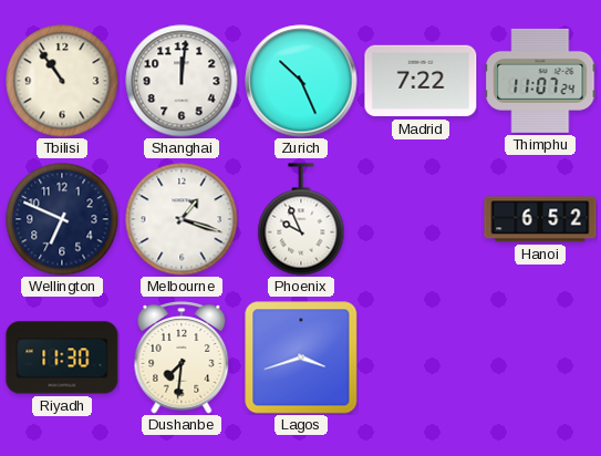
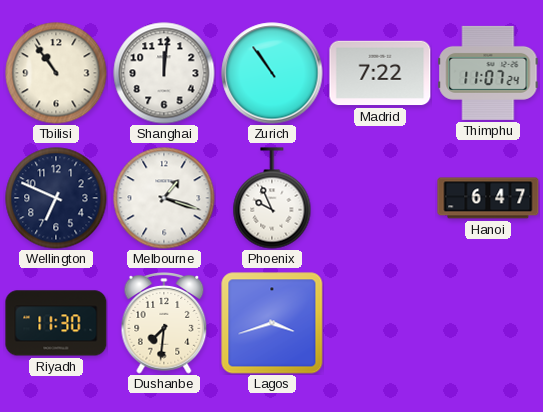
Zurich: 10:26 -> 10:54 (272, 73)
Hanoi: 6:52 -> 6:47 (488, 198)
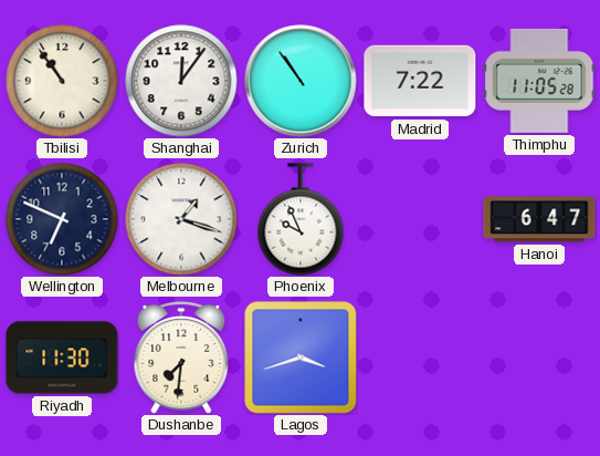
Shanghai: 12:01 -> 12:06 (181, 81)
Thimphu: 11:07 -> 11:05 (539, 81)
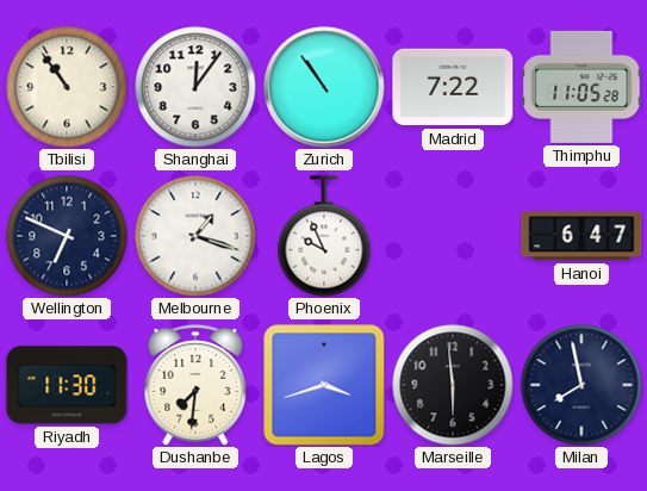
Marseille: none -> 5:59 (453, 385)
Milan: none -> 7:58 (581, 385)
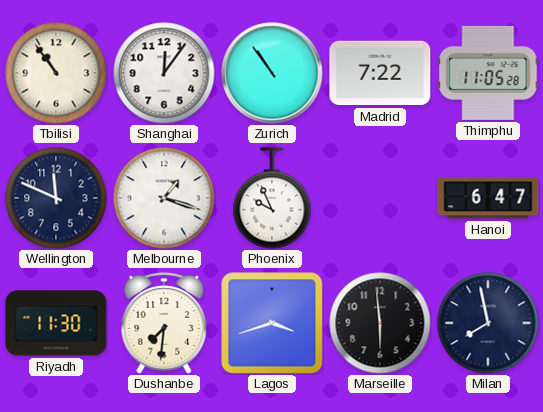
Wellington: 6:49 -> 11:49 (56, 198)
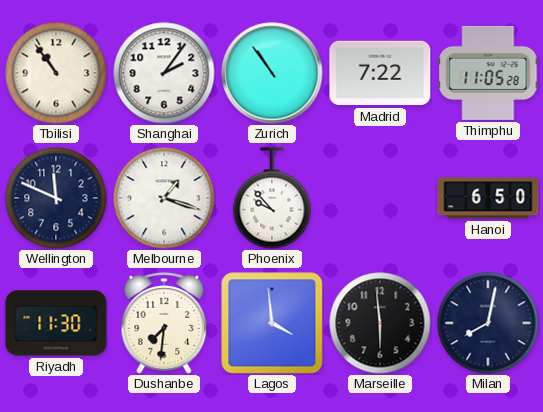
Shanghai: 12:06 -> 2:06 (164, 73)
Phoenix: 9:56 -> 9:53 (272, 198)
Hanoi: 6:47 -> 6:50 (488, 198)
Lagos: 3:42 -> 3:59 (272, 323)
Milan: 7:58 -> 8:02 (488, 323)
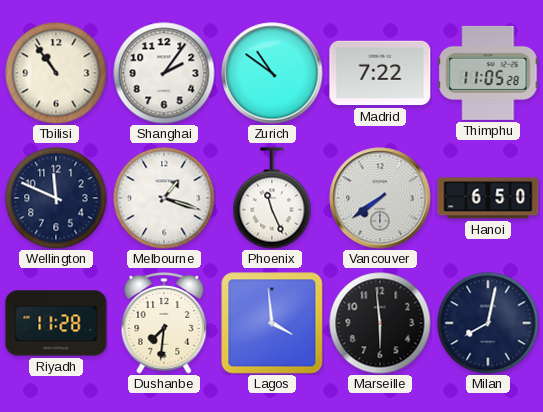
Zurich: 10:54 -> 10:51 (272, 73)
Phoenix: 9:53 -> 11:26 (272, 198)
Vancouver: none -> 7:39 (380, 198)
Riyadh: 11:30 -> 11:28 (56, 323)
